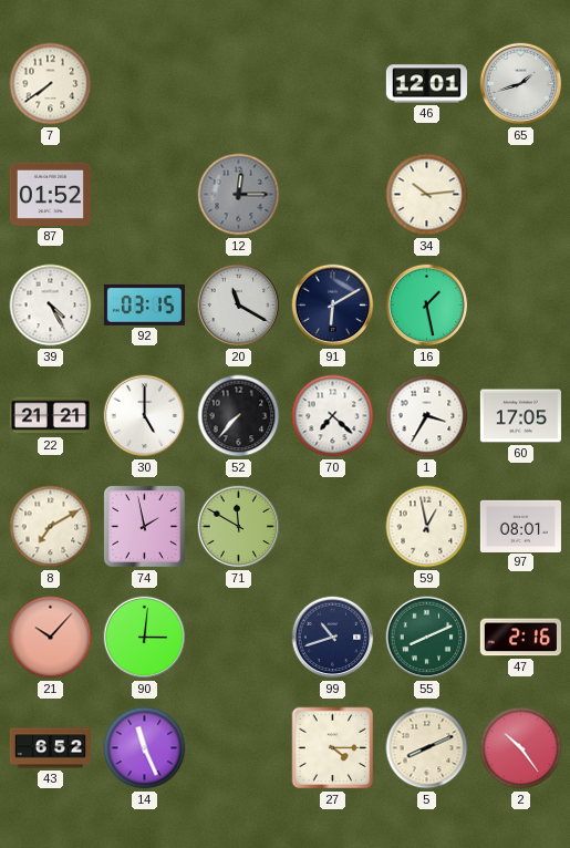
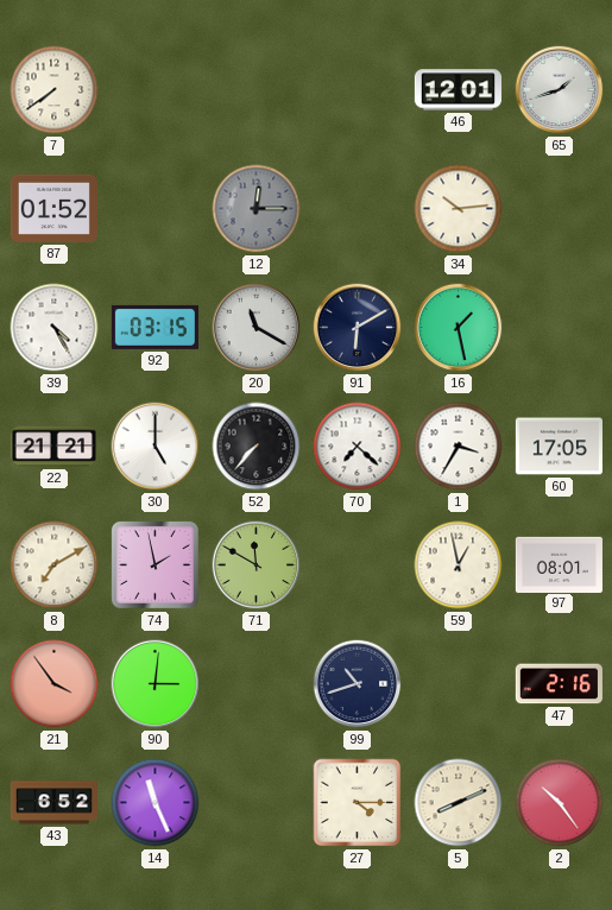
21: 10:07 -> 3:54 (55, 684)
55: 8:11 -> none (427, 638)
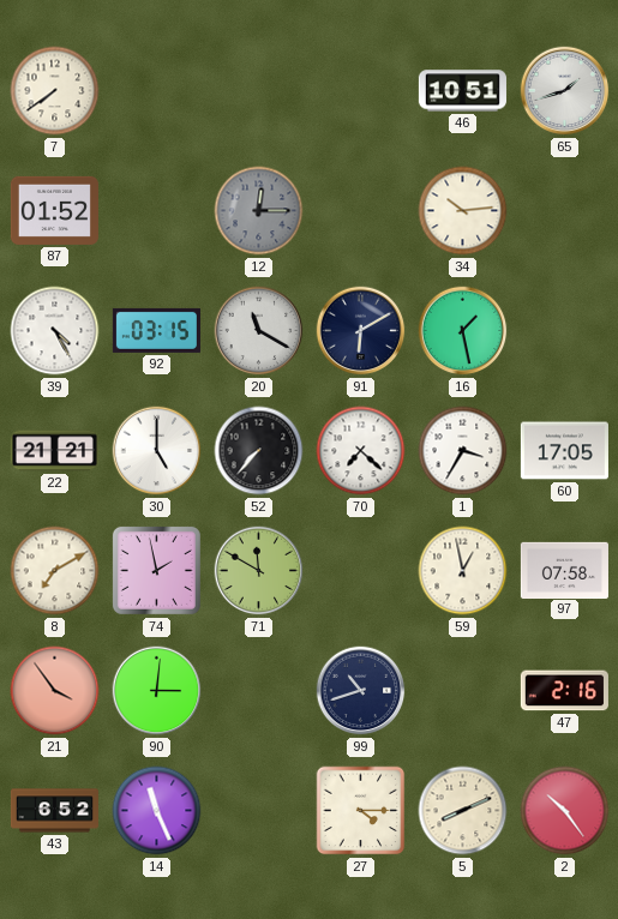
46: 12:01 -> 10:51 (462, 91)
97: 08:01 -> 07:58 (564, 570)
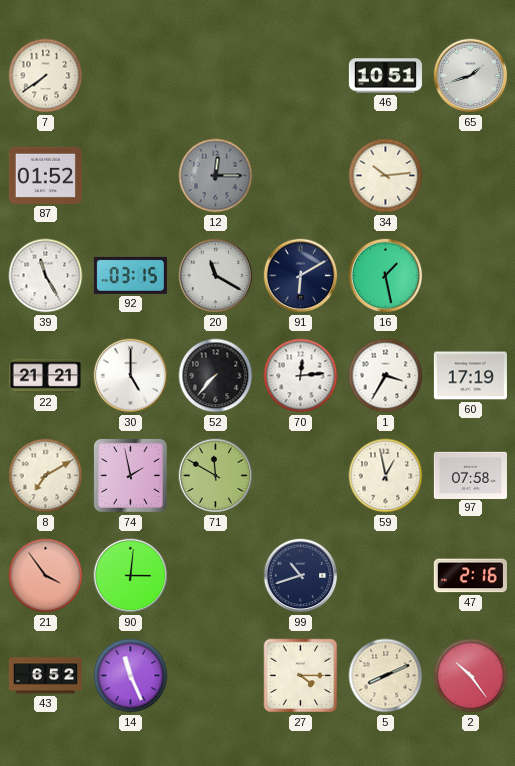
39: 4:25 -> 11:25 (46, 276)
70: 7:22 -> 12:14 (301, 376)
60: 17:05 -> 17:19 (470, 376)
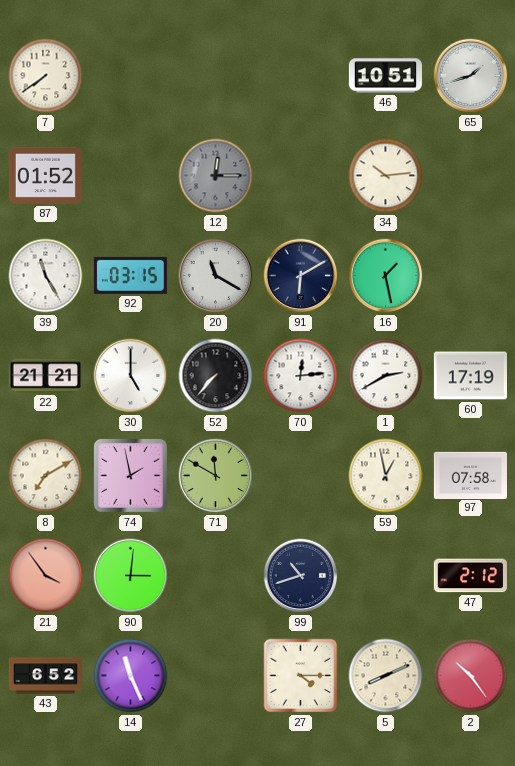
1: 3:35 -> 2:40 (386, 376)
47: 2:16 -> 2:12 (470, 576)
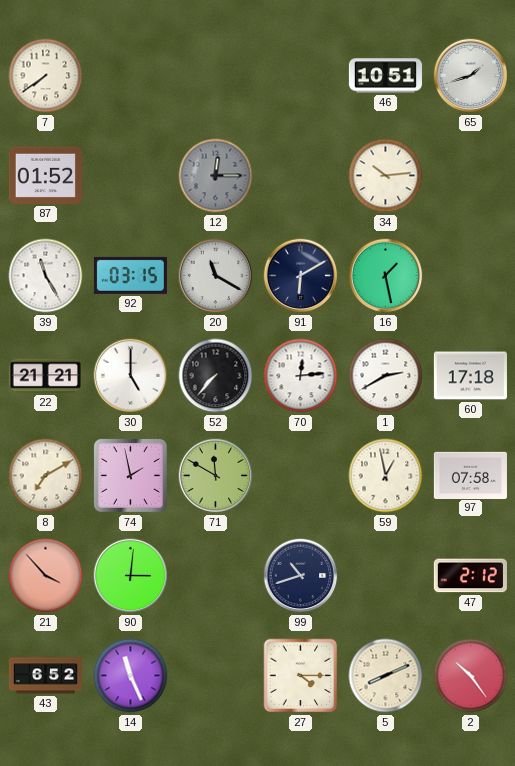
60: 17:19 -> 17:18 (470, 376)
21: 3:54 -> 3:53 (46, 576)
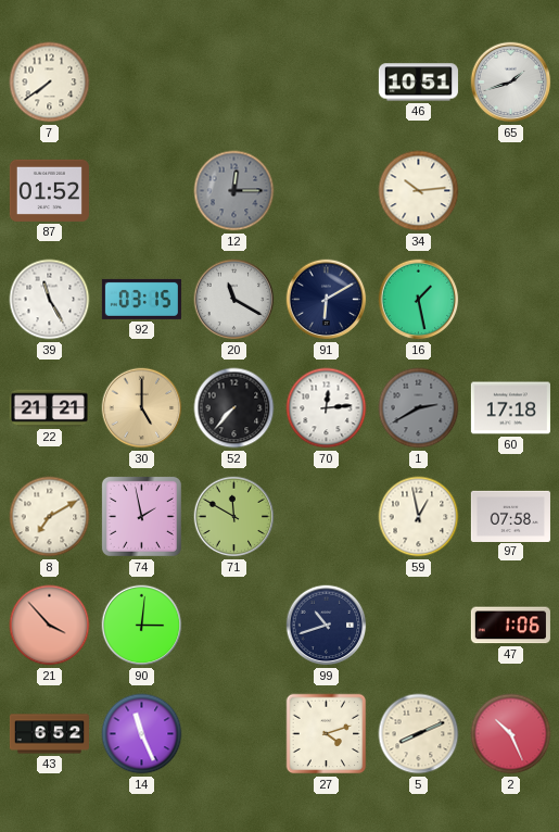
30 dial: white -> champagne (142, 408)
1 dial: white -> grey (419, 408)
47: 2:12 -> 1:06 (510, 626)
27: 4:15 -> 4:12 (327, 734)
2: 10:24 -> 10:26 (511, 734)
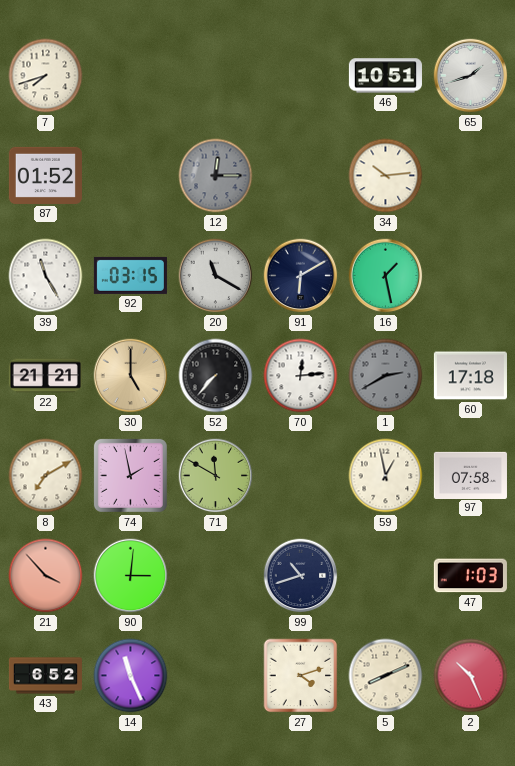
7: 7:39 -> 7:42 (46, 76)
47: 1:06 -> 1:03 (470, 576)
